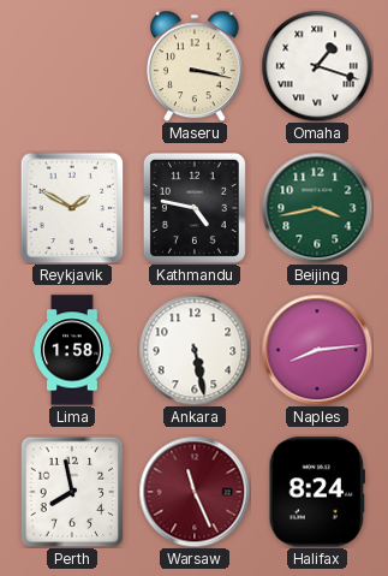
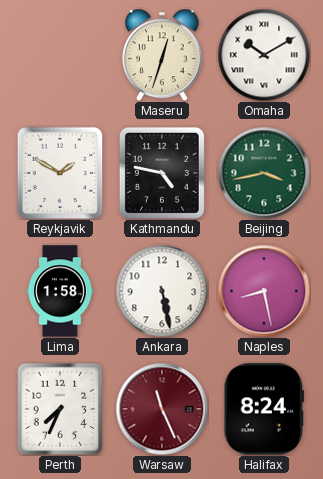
Maseru: 3:17 -> 12:33 (163, 55)
Omaha: 1:18 -> 10:10 (264, 55)
Naples: 8:14 -> 8:28 (264, 291)
Perth: 7:58 -> 7:34 (60, 409)
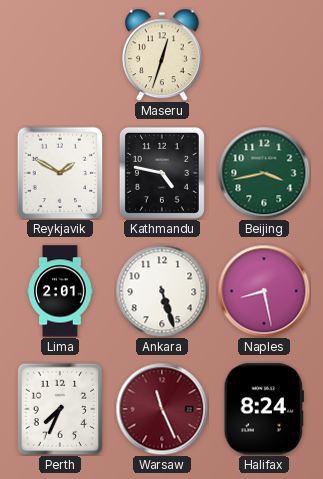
Omaha: 10:10 -> none (264, 55)
Lima: 1:58 -> 2:01 (60, 291)
Ankara: 5:28 -> 5:27 (162, 291)
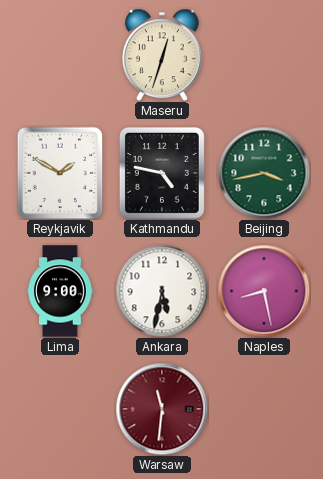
Lima: 2:01 -> 9:00 (60, 291)
Ankara: 5:27 -> 5:32 (162, 291)
Perth: 7:34 -> none (60, 409)
Warsaw: 11:26 -> 11:31 (162, 409)
Halifax: 8:24 -> none (263, 409)
